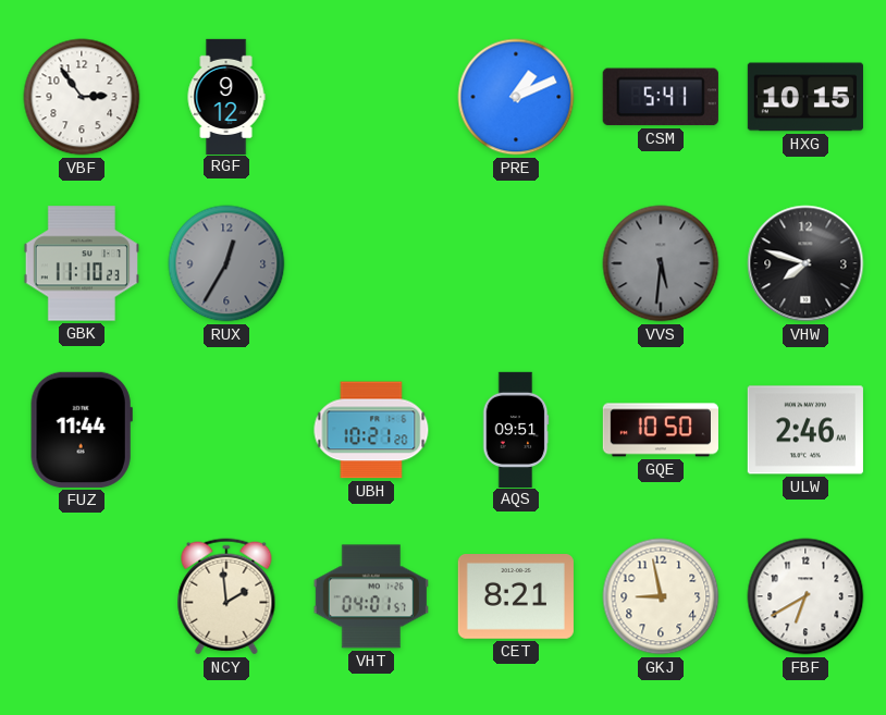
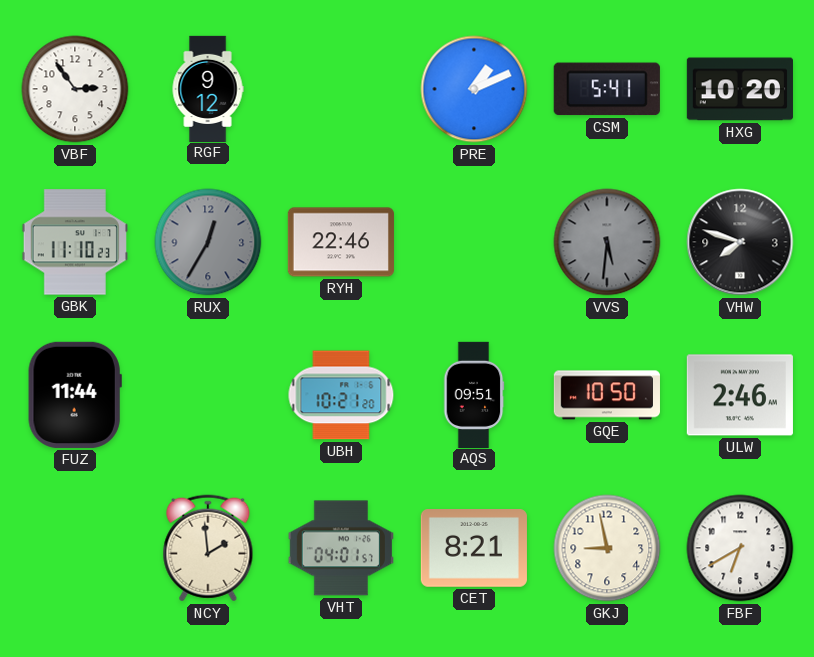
HXG: 10:15 -> 10:20 (740, 89)
RYH: none -> 22:46 (341, 242)
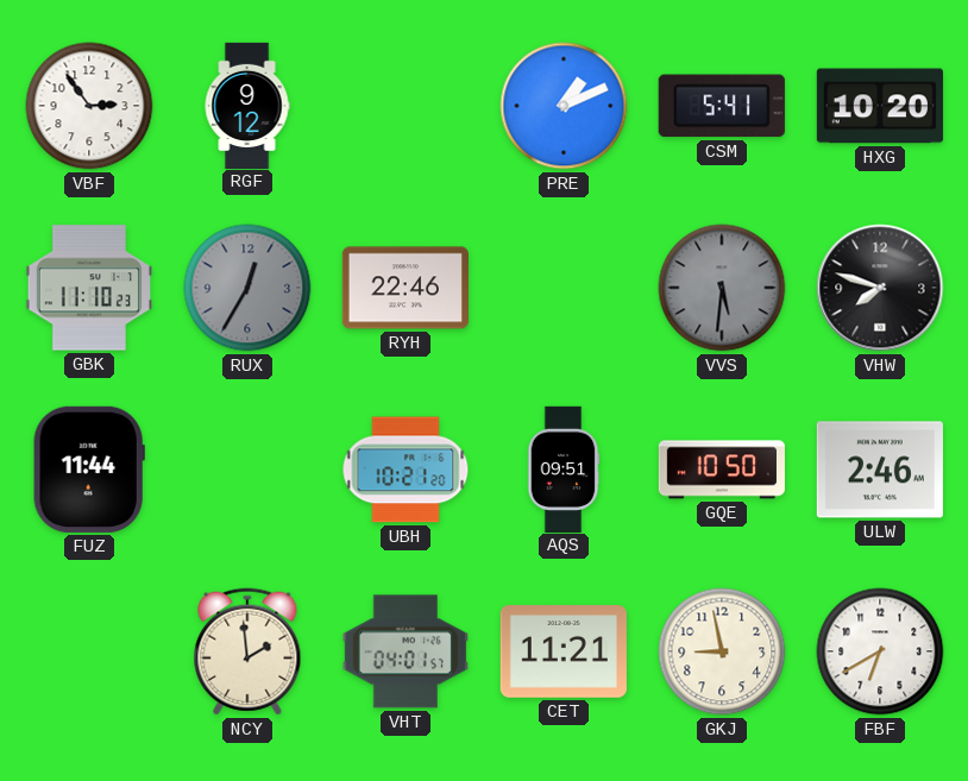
CET: 8:21 -> 11:21 (564, 653)
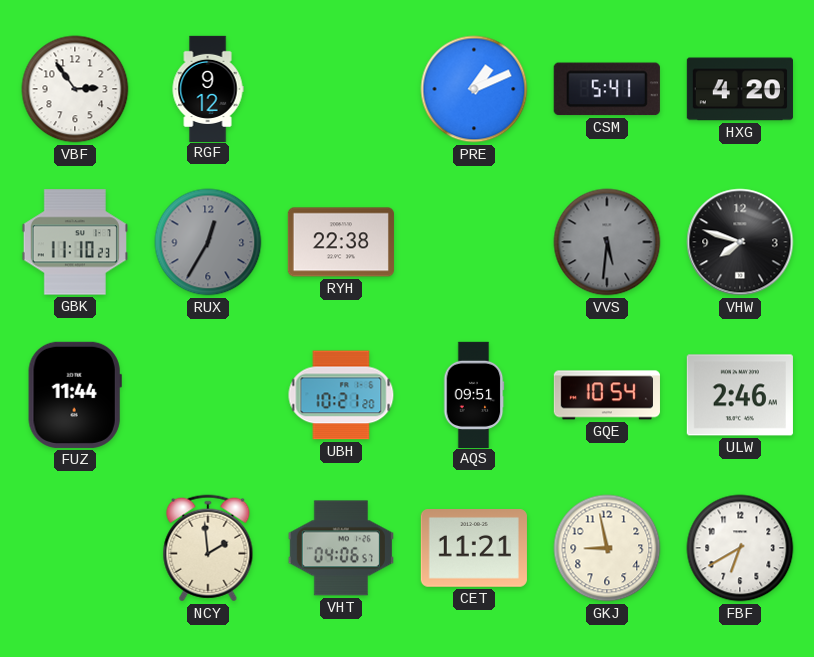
HXG: 10:20 -> 4:20 (740, 89)
RYH: 22:46 -> 22:38 (341, 242)
GQE: 10:50 -> 10:54 (607, 395)
VHT: 04:01 -> 04:06 (341, 548)
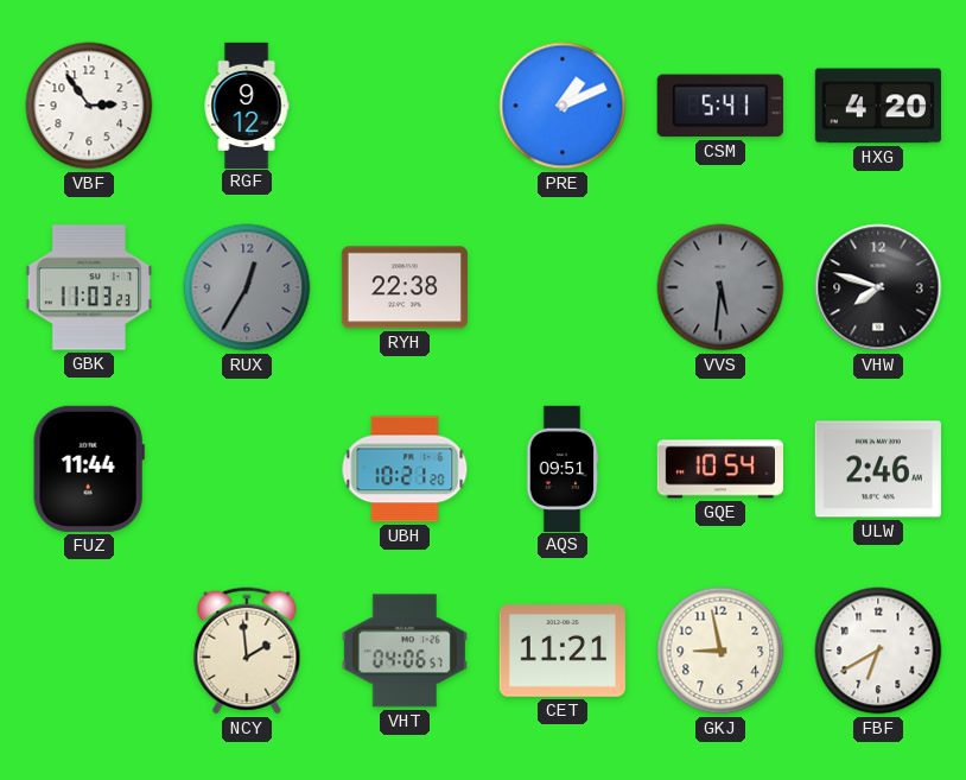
GBK: 11:10 -> 11:03 (89, 287)
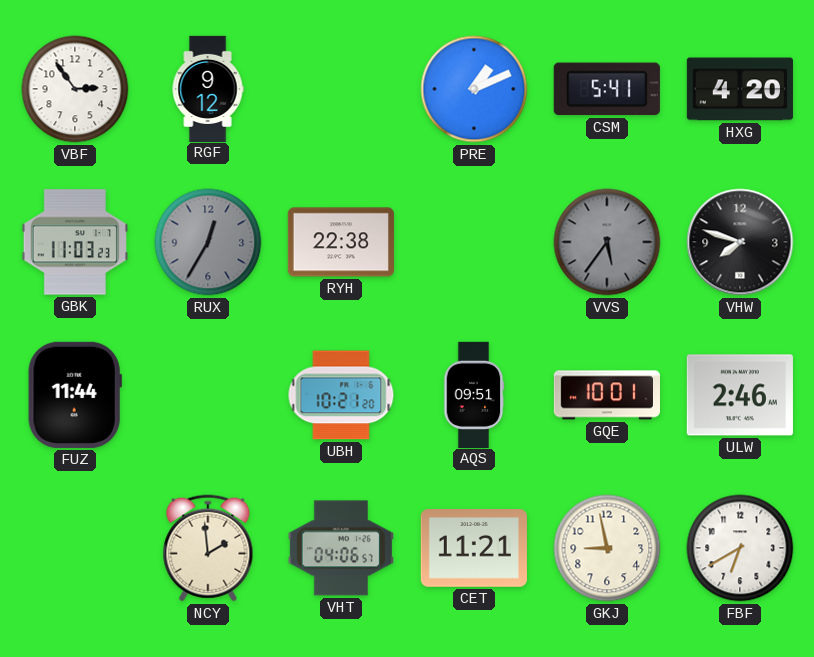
VVS: 5:31 -> 5:36 (607, 242)
GQE: 10:54 -> 10:01 (607, 395)
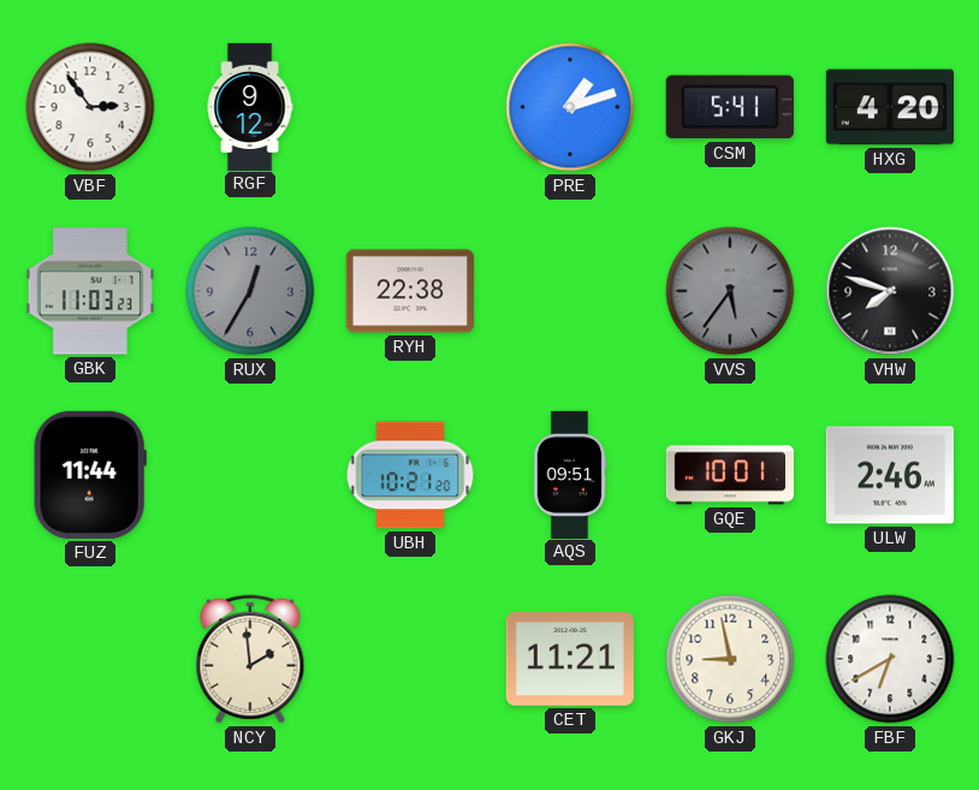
PRE: 1:11 -> 1:12 (570, 107)
VHT: 04:06 -> none (341, 548)
